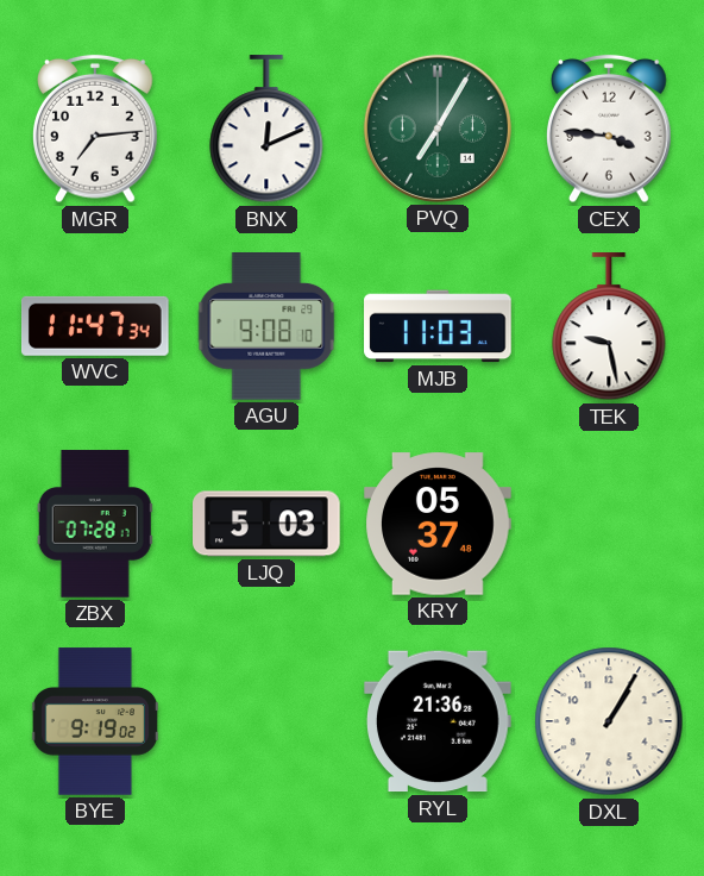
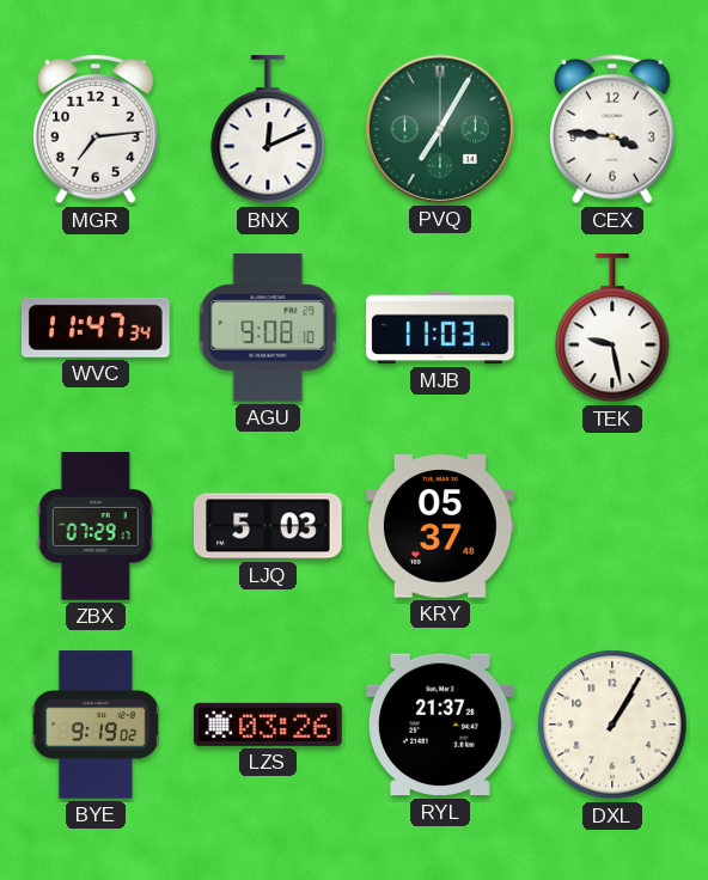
ZBX: 07:28 -> 07:29 (96, 526)
LZS: none -> 03:26 (268, 725)
RYL: 21:36 -> 21:37 (441, 725)
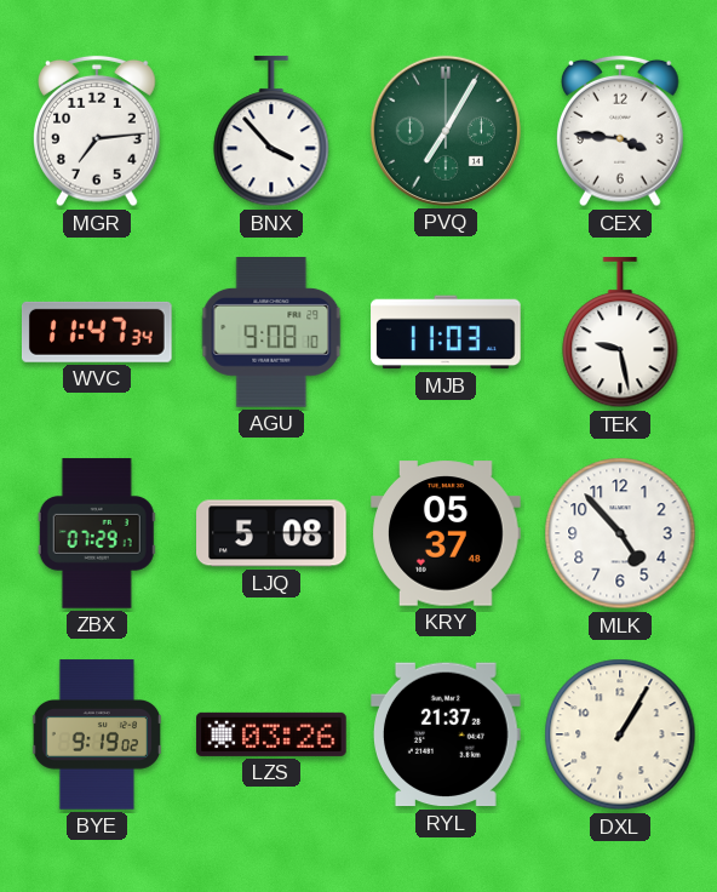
BNX: 12:11 -> 3:53 (271, 132)
LJQ: 5:03 -> 5:08 (271, 533)
MLK: none -> 4:53 (620, 533)
